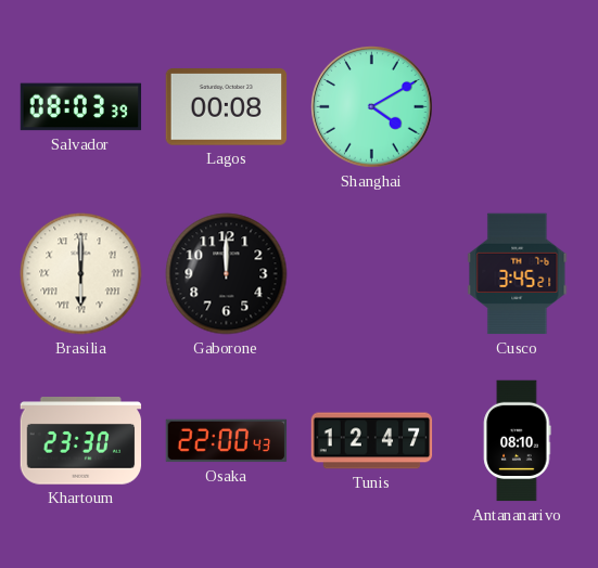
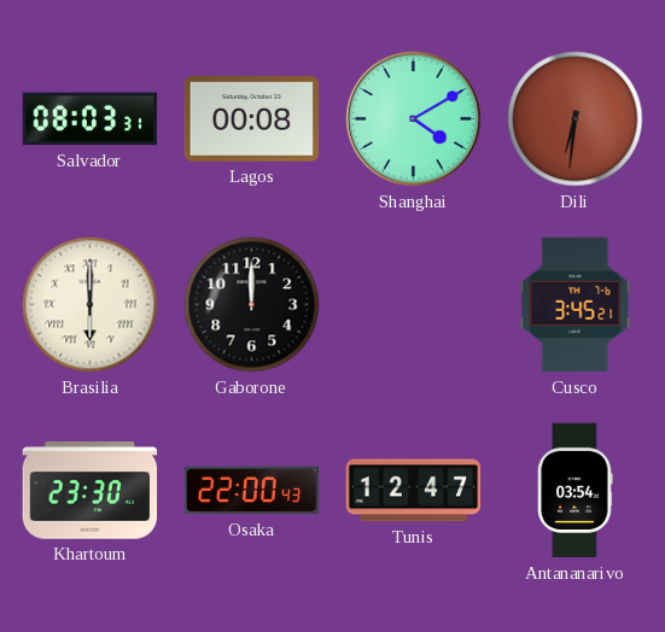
Salvador: 08:03:39 -> 08:03:31 (91, 119)
Dili: none -> 6:31 (576, 119)
Antananarivo: 08:10 -> 03:54 (576, 491)
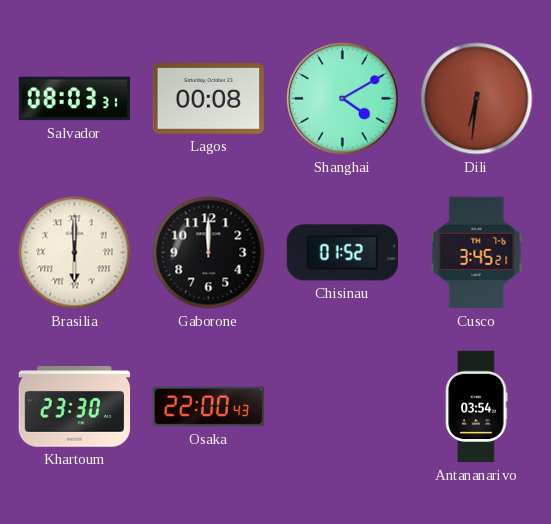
Chisinau: none -> 01:52 (342, 253)
Tunis: 12:47 -> none (414, 491)
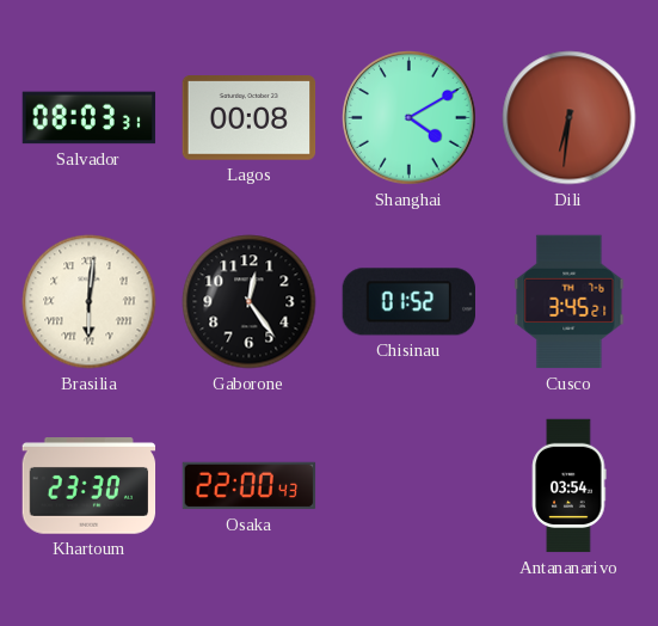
Brasilia: 6:00 -> 6:01 (90, 302)
Gaborone: 12:00 -> 12:24 (250, 302)
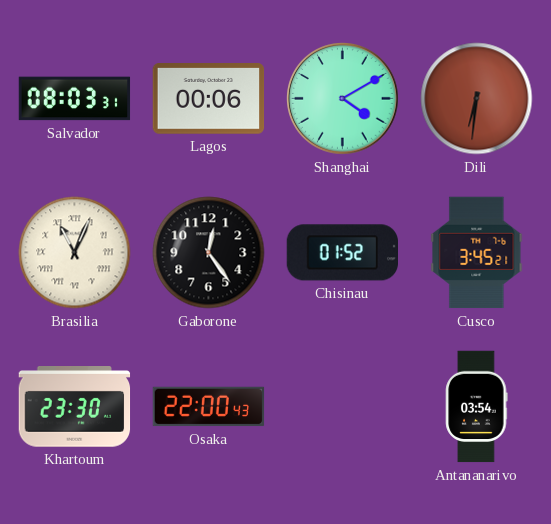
Lagos: 00:08 -> 00:06 (209, 99)
Brasilia: 6:01 -> 11:04 (75, 253)
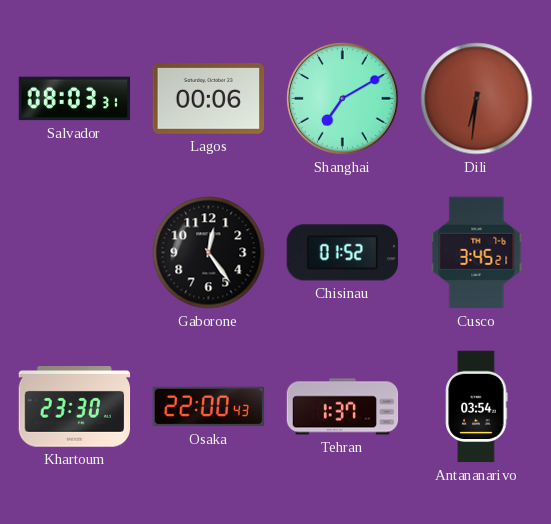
Shanghai: 4:10 -> 7:10 (343, 99)
Brasilia: 11:04 -> none (75, 253)
Tehran: none -> 1:37 (343, 407)
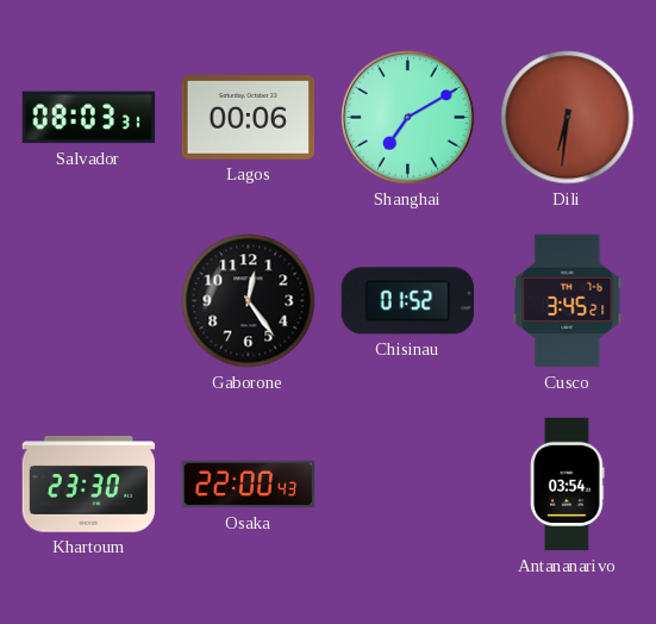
Tehran: 1:37 -> none (343, 407)
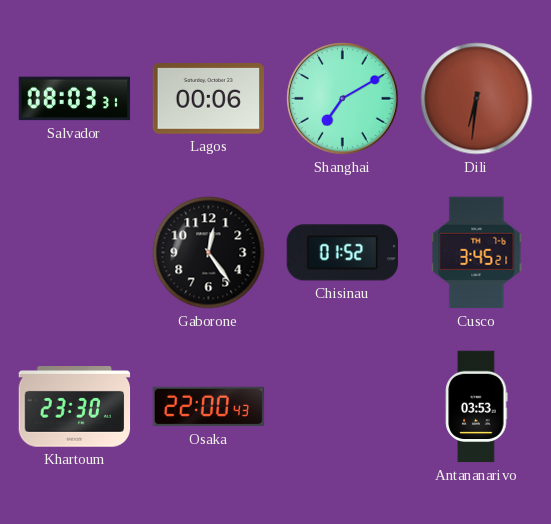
Antananarivo: 03:54 -> 03:53 (477, 407)
